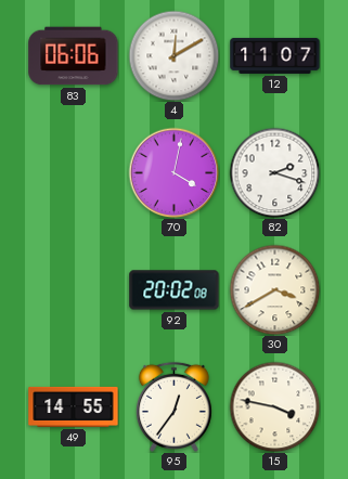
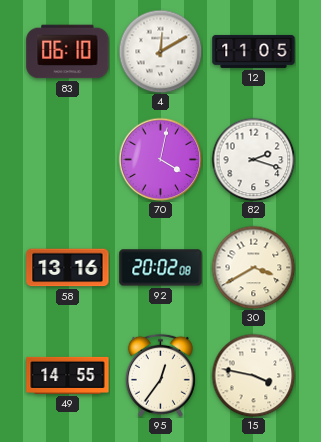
83: 06:06 -> 06:10 (68, 52)
12: 11:07 -> 11:05 (254, 51)
58: none -> 13:16 (68, 268)
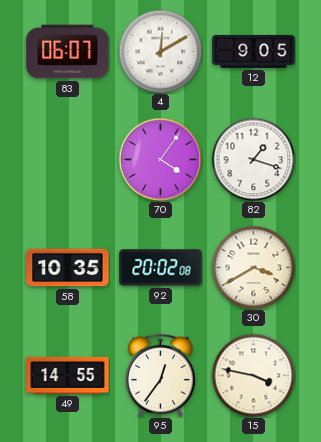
83: 06:10 -> 06:07 (68, 52)
12: 11:05 -> 9:05 (254, 51)
70: 4:02 -> 4:06 (160, 159)
82: 2:18 -> 1:18 (253, 159)
58: 13:16 -> 10:35 (68, 268)
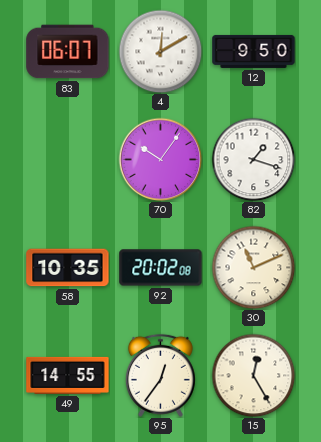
12: 9:05 -> 9:50 (254, 51)
70: 4:06 -> 10:06 (160, 159)
30: 3:40 -> 11:11 (253, 267)
15: 3:47 -> 12:25 (253, 375)
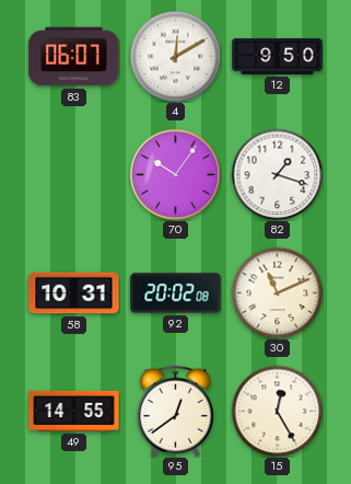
58: 10:35 -> 10:31 (74, 293)
95: 12:36 -> 12:39 (175, 411)
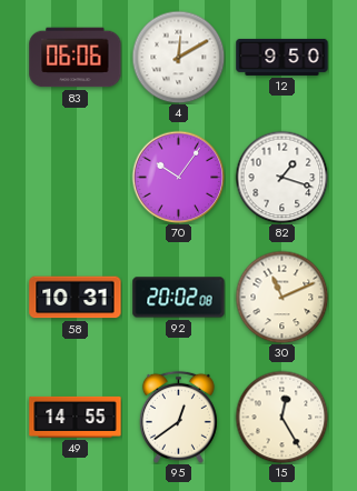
83: 06:07 -> 06:06 (76, 58)
